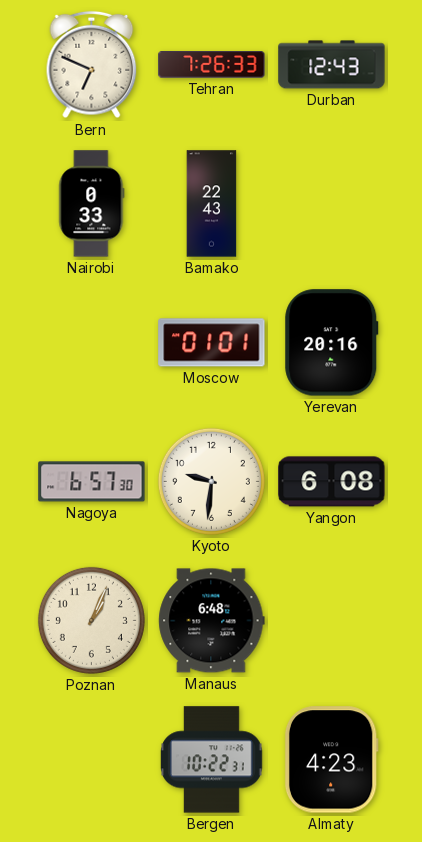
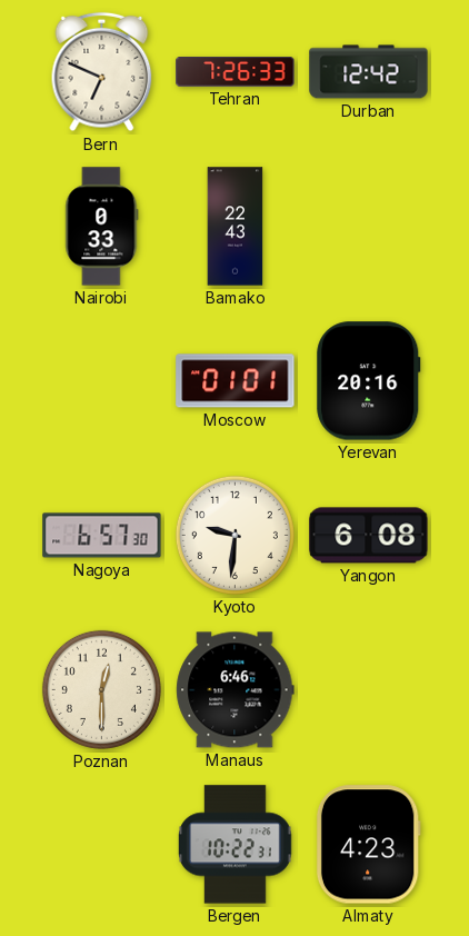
Durban: 12:43 -> 12:42 (369, 72)
Poznan: 1:04 -> 12:30 (101, 689)
Manaus: 6:48 -> 6:46 (236, 690)
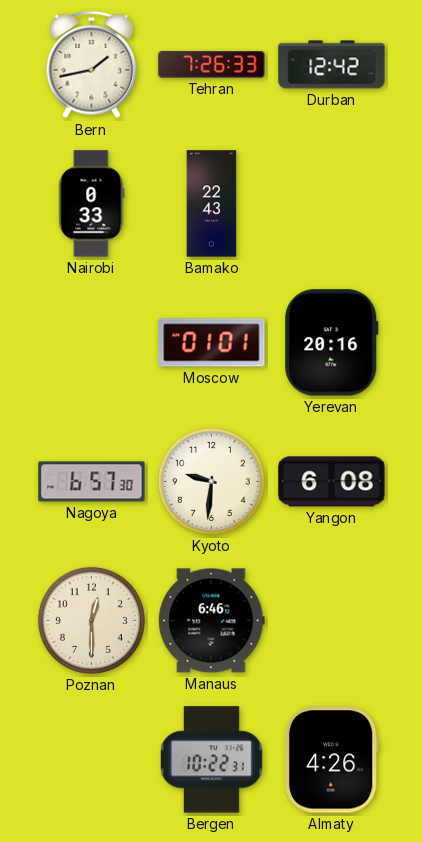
Bern: 6:49 -> 1:43 (92, 65)
Almaty: 4:23 -> 4:26 (331, 760)
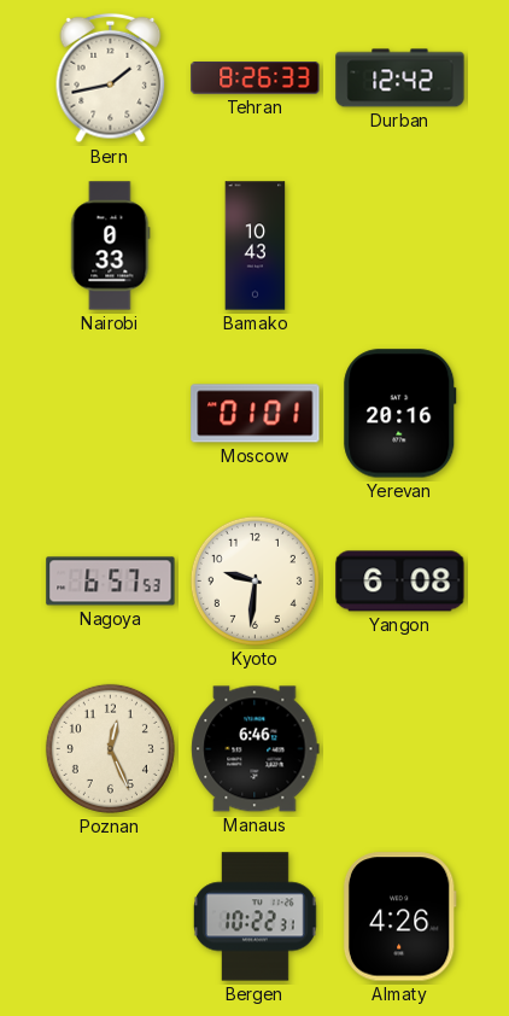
Tehran: 7:26 -> 8:26 (256, 78)
Bamako: 22:43 -> 10:43 (256, 246)
Nagoya: 6:57:30 -> 6:57:53 (111, 582)
Poznan: 12:30 -> 12:26 (110, 748)
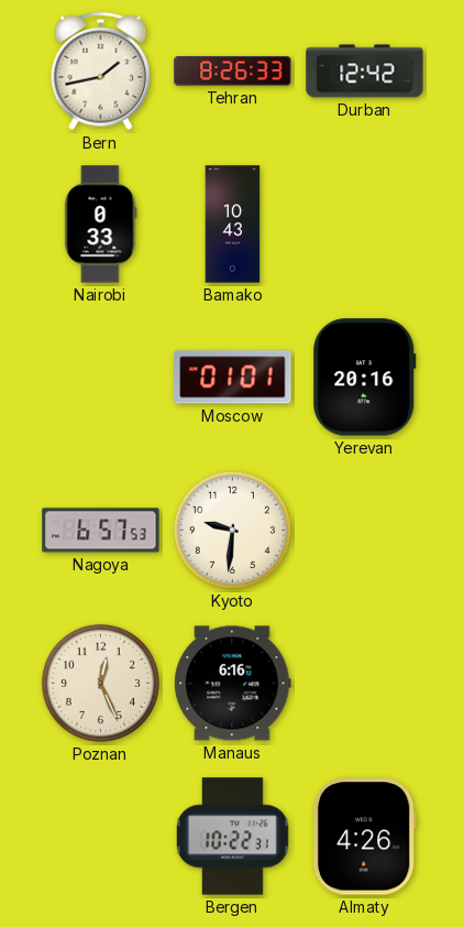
Yangon: 6:08 -> none (400, 582)
Manaus: 6:46 -> 6:16 (233, 684)
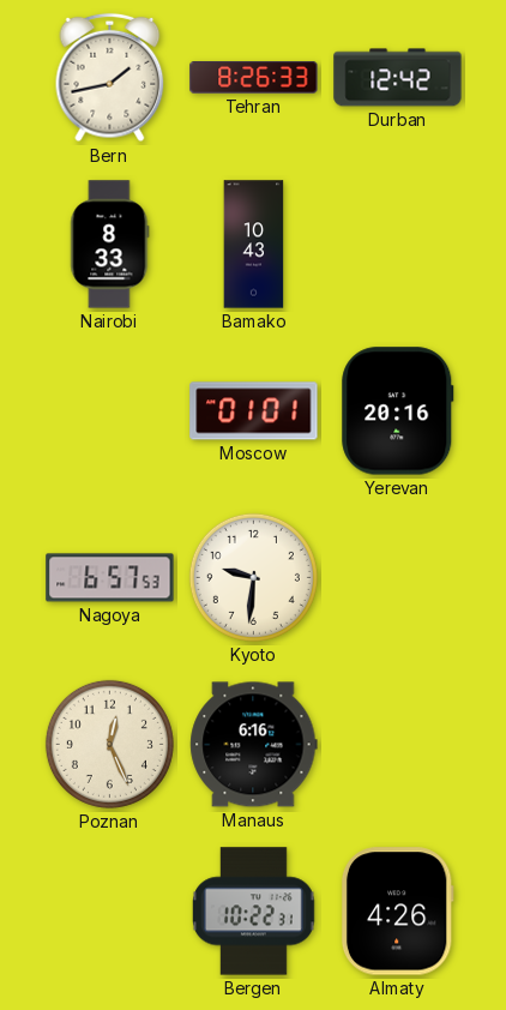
Nairobi: 0:33 -> 8:33 (110, 245)
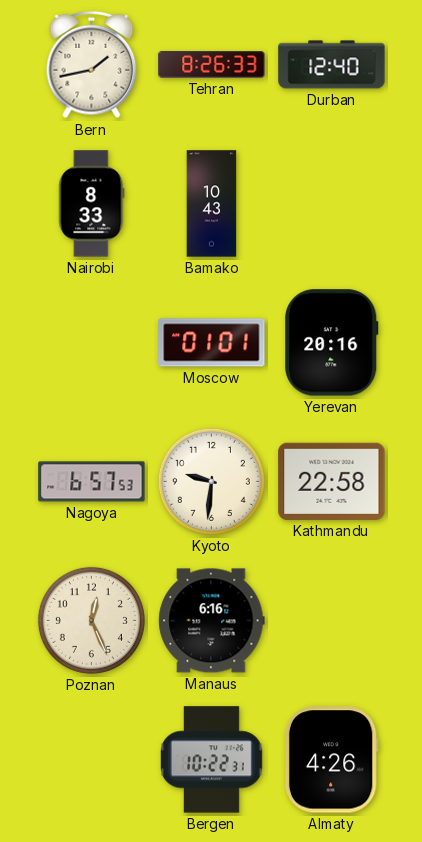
Durban: 12:42 -> 12:40 (332, 65)
Kathmandu: none -> 22:58 (332, 481)
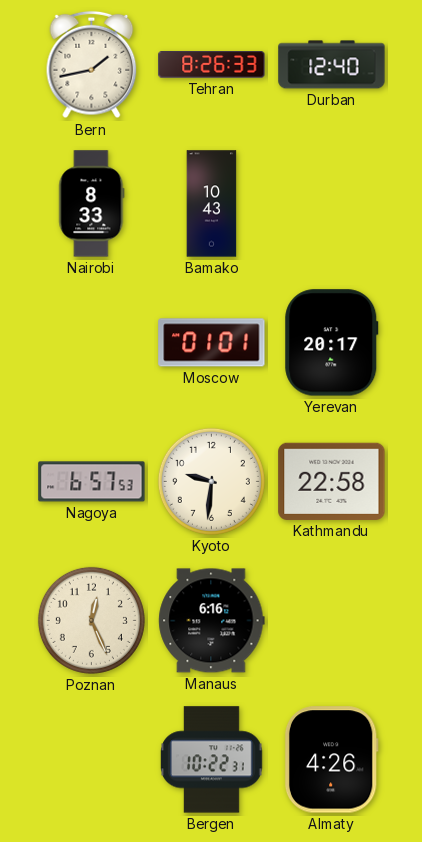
Yerevan: 20:16 -> 20:17 (332, 343)
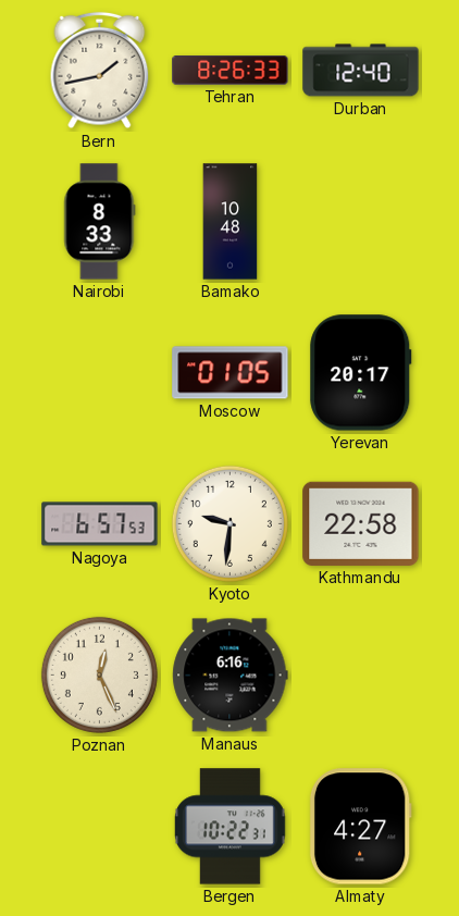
Bamako: 10:43 -> 10:48 (231, 222)
Moscow: 01:01 -> 01:05 (231, 373)
Almaty: 4:26 -> 4:27 (360, 827)
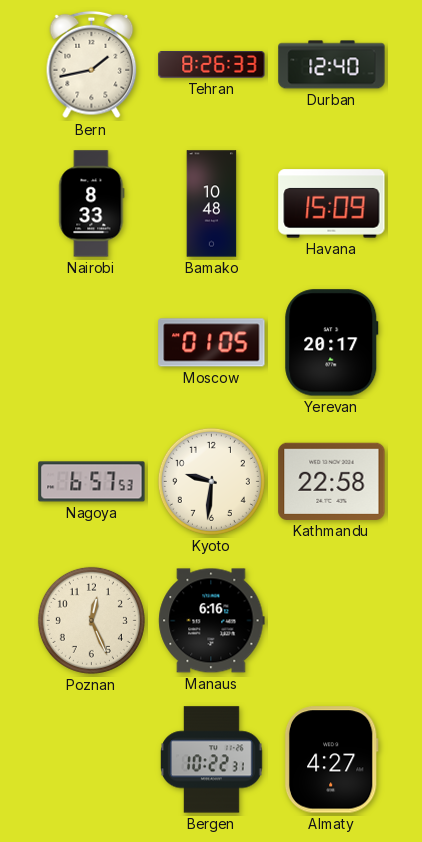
Havana: none -> 15:09 (332, 204)
